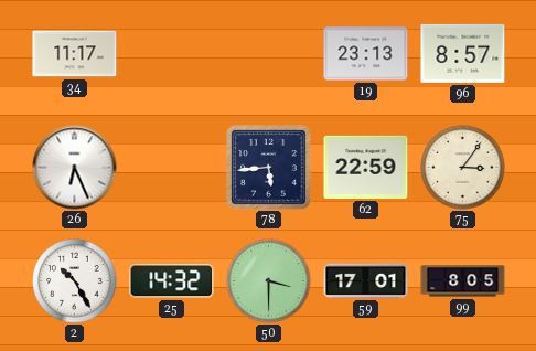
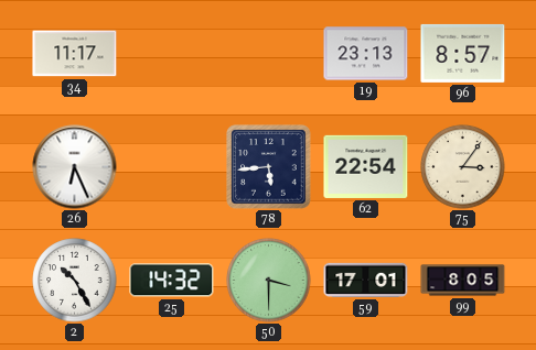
62: 22:59 -> 22:54 (366, 166)
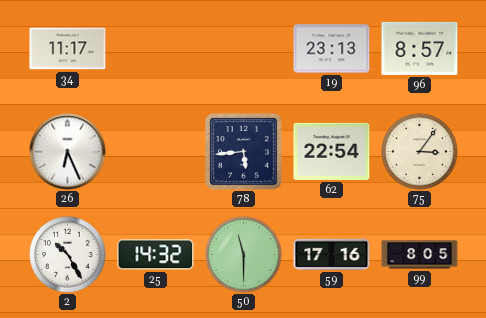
50: 3:30 -> 11:30 (244, 255)
59: 17:01 -> 17:16 (332, 254)
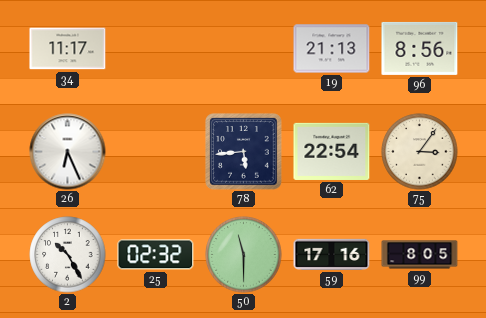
19: 23:13 -> 21:13 (332, 49)
96: 8:57 -> 8:56 (420, 48)
25: 14:32 -> 02:32 (156, 255)
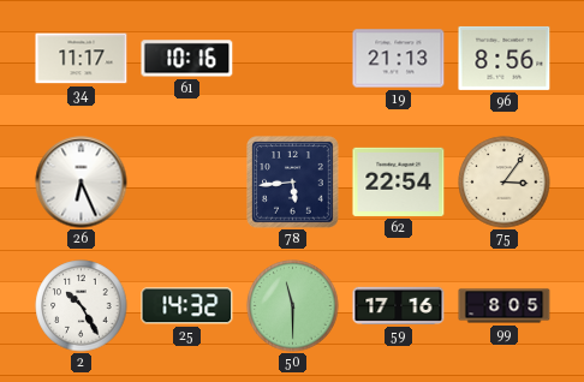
61: none -> 10:16 (187, 59)
25: 02:32 -> 14:32 (187, 306)
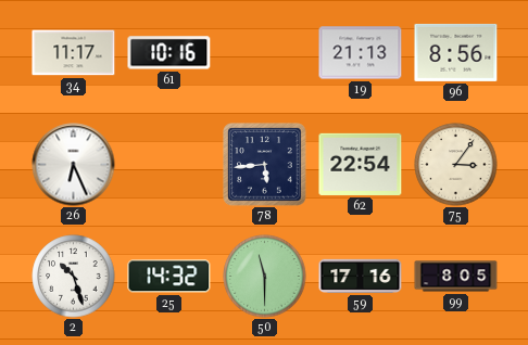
2: 10:25 -> 10:27 (74, 277)
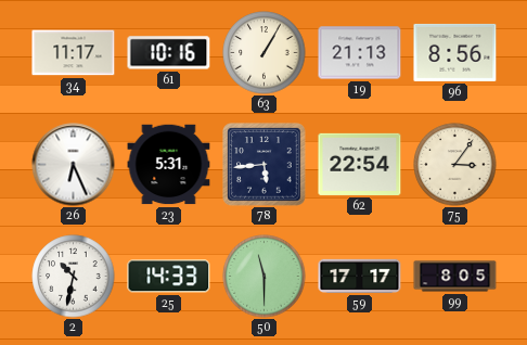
63: none -> 1:05 (265, 53)
23: none -> 5:31 (169, 165)
2: 10:27 -> 10:32 (74, 277)
25: 14:32 -> 14:33 (169, 277)
59: 17:16 -> 17:17 (360, 276)
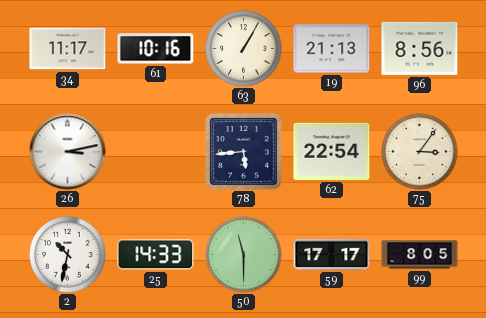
26: 6:26 -> 3:13 (68, 152)
23: 5:31 -> none (169, 165)
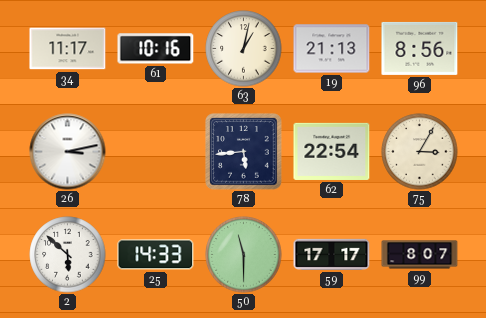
63: 1:05 -> 1:02 (244, 49)
75: 3:06 -> 3:05 (420, 152)
2: 10:32 -> 5:52 (68, 255)
99: 8:05 -> 8:07 (420, 255)
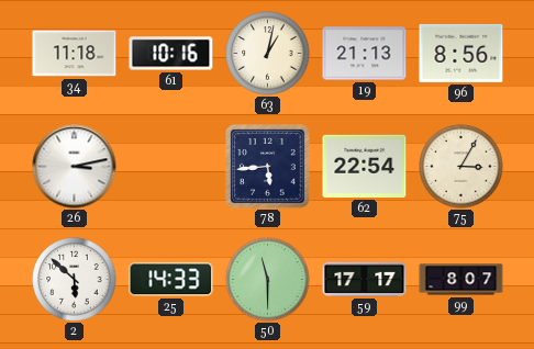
34: 11:17 -> 11:18 (75, 54)
